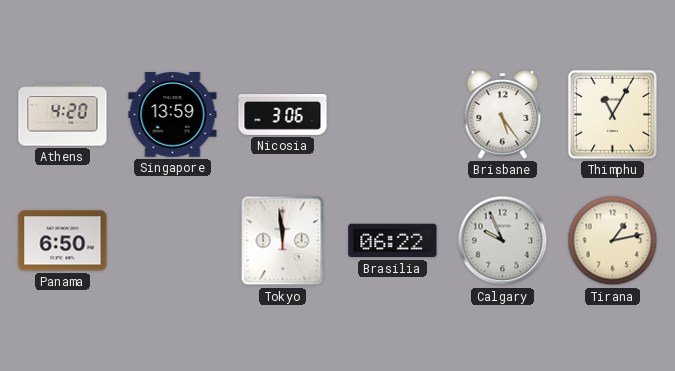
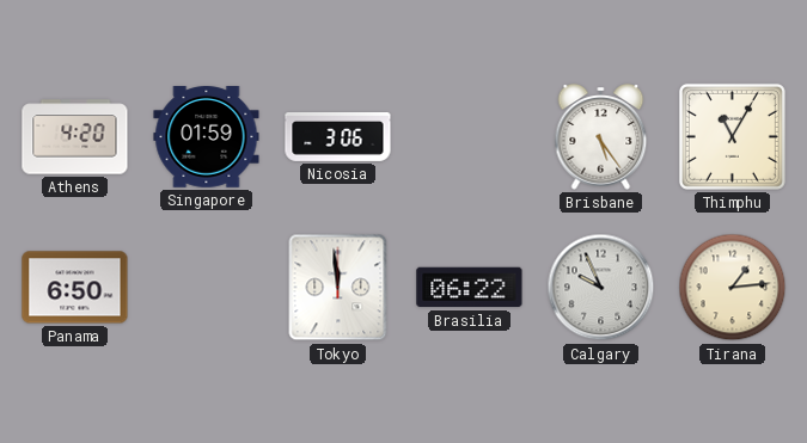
Singapore: 13:59 -> 01:59 (207, 137)
Tirana: 1:13 -> 1:14 (733, 288)
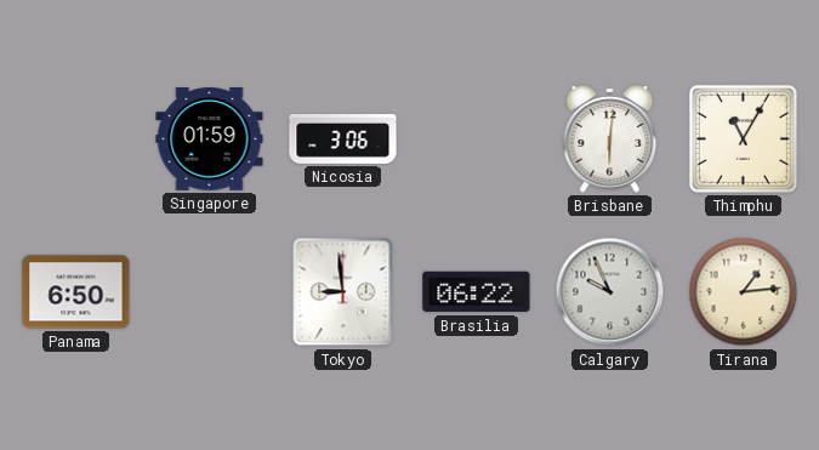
Athens: 4:20 -> none (75, 137)
Brisbane: 5:24 -> 6:01 (610, 139)
Tokyo: 11:59 -> 8:59 (343, 292)
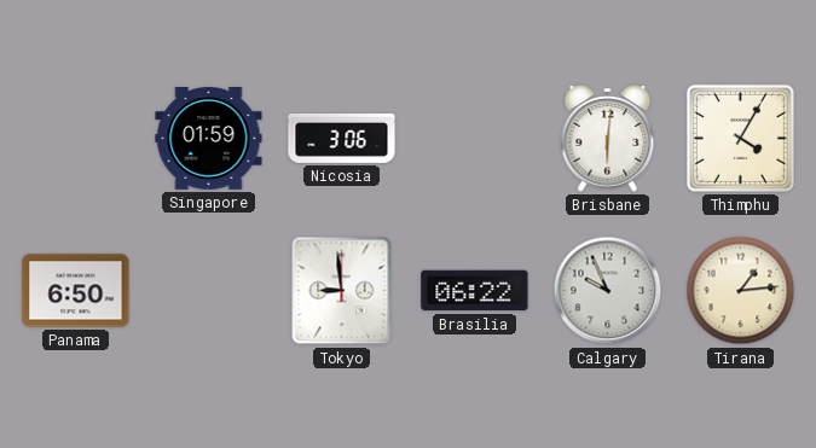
Thimphu: 11:05 -> 4:05 (740, 138)
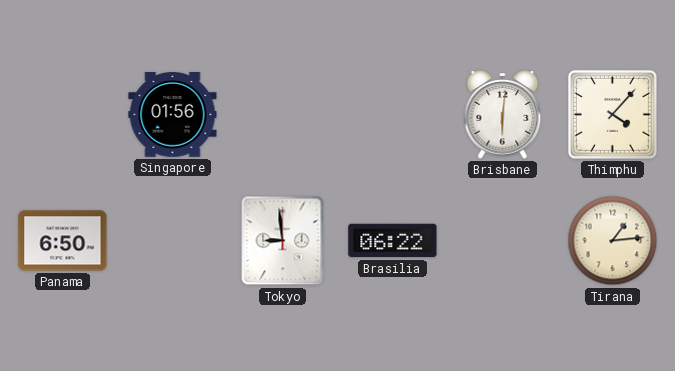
Singapore: 01:59 -> 01:56 (173, 115)
Nicosia: 3:06 -> none (342, 139)
Thimphu: 4:05 -> 4:07 (612, 114)
Calgary: 9:56 -> none (608, 291)
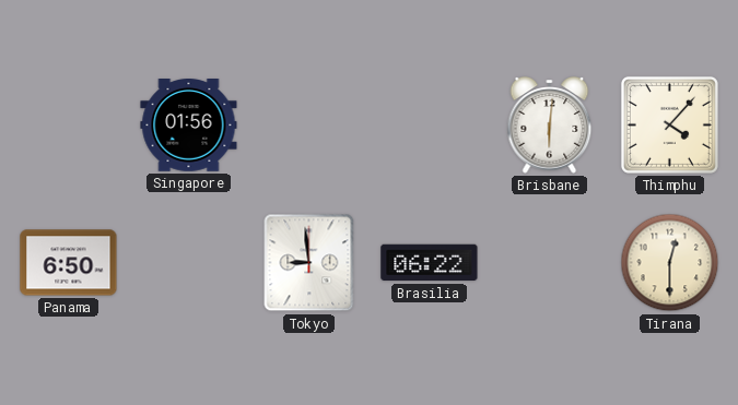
Tirana: 1:14 -> 12:30 (670, 263)
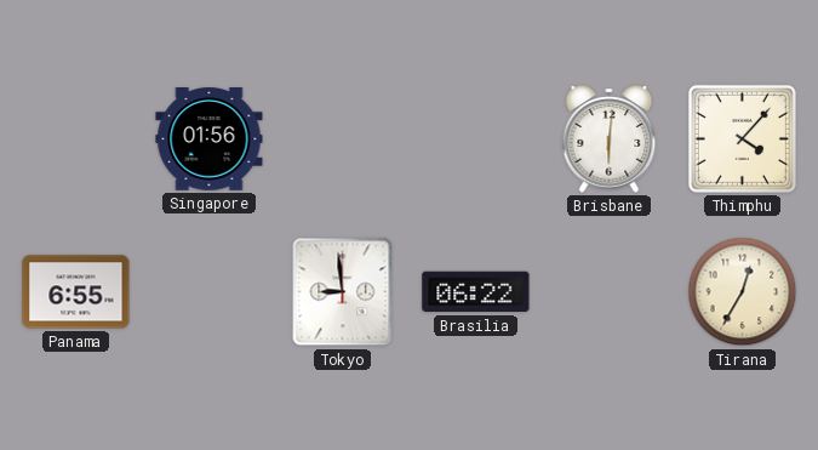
Panama: 6:50 -> 6:55 (76, 292)
Tirana: 12:30 -> 12:35 (743, 292)
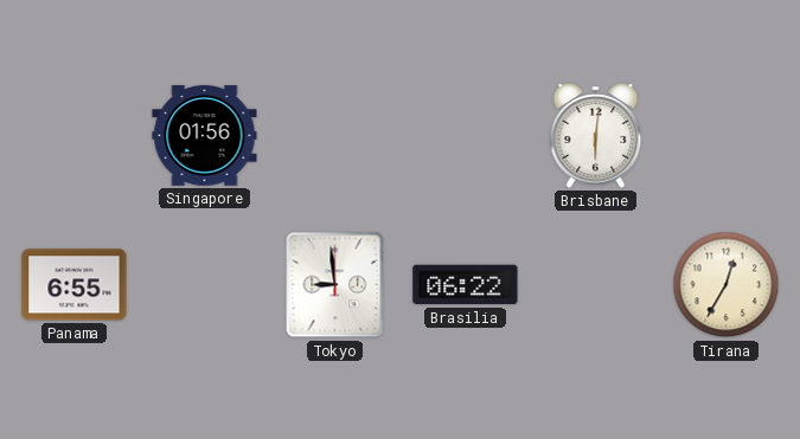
Thimphu: 4:07 -> none (742, 138)
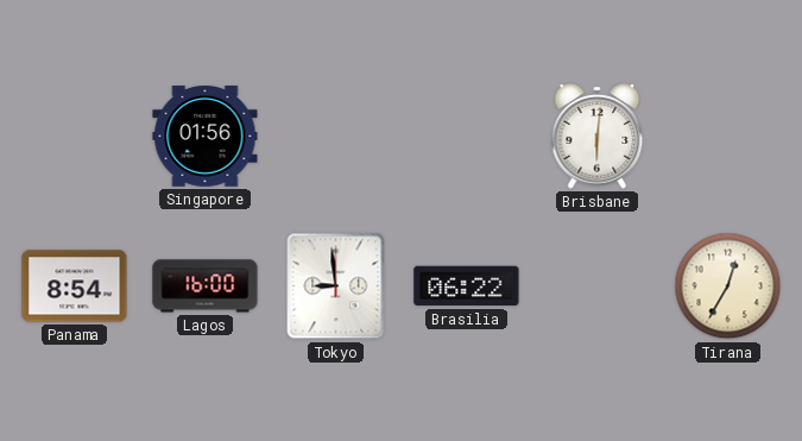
Panama: 6:55 -> 8:54 (75, 286)
Lagos: none -> 16:00 (206, 286)
